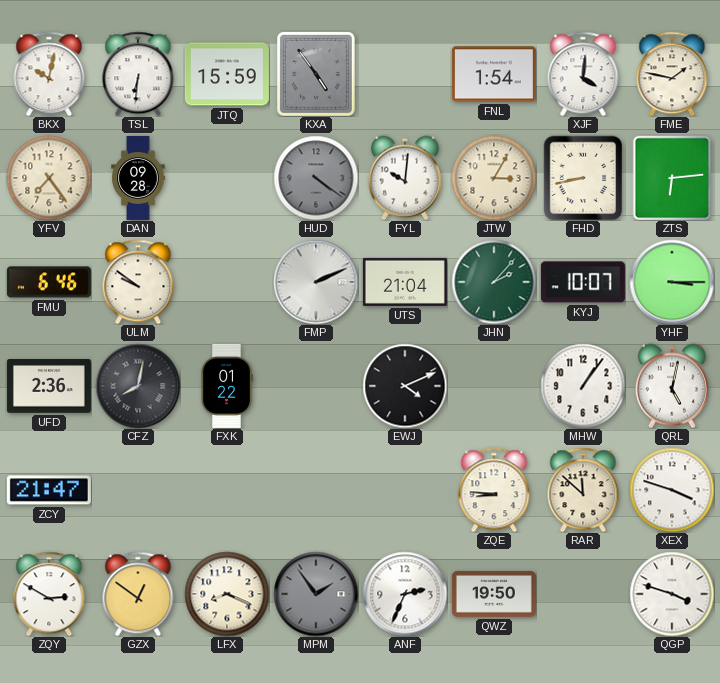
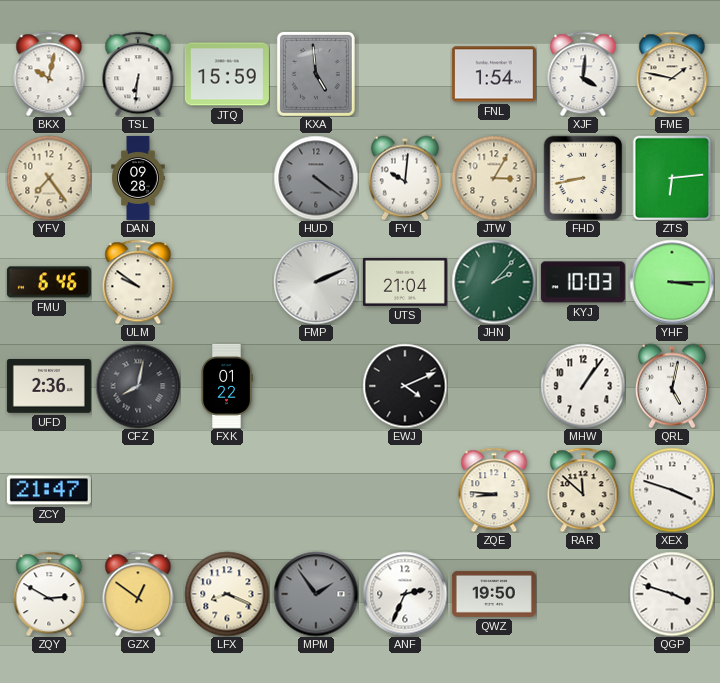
KXA: 4:54 -> 4:59 (316, 74)
KYJ: 10:07 -> 10:03 (583, 282)
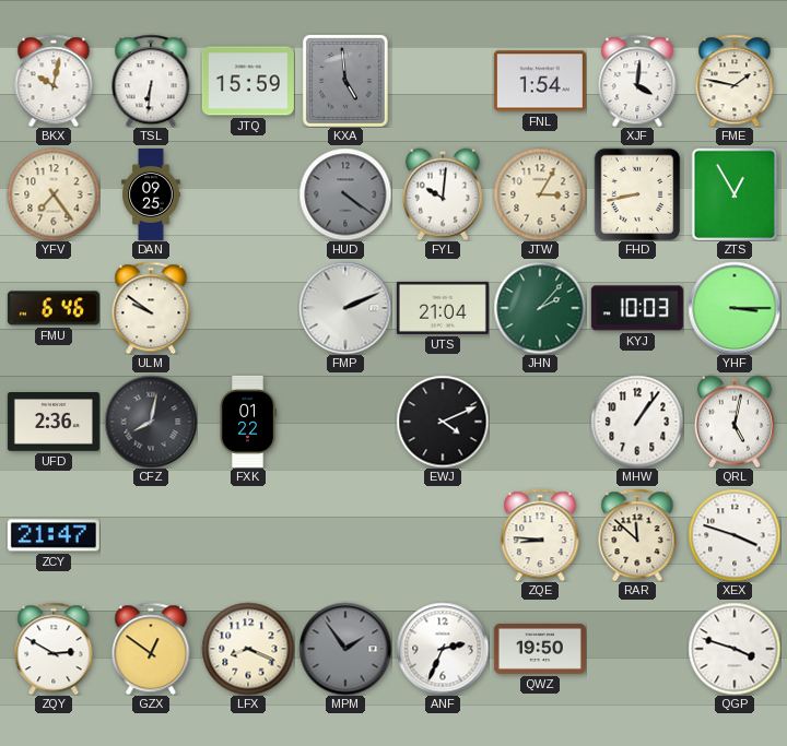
DAN: 09:28 -> 09:25 (151, 194)
ZTS: 6:14 -> 12:55 (735, 194)
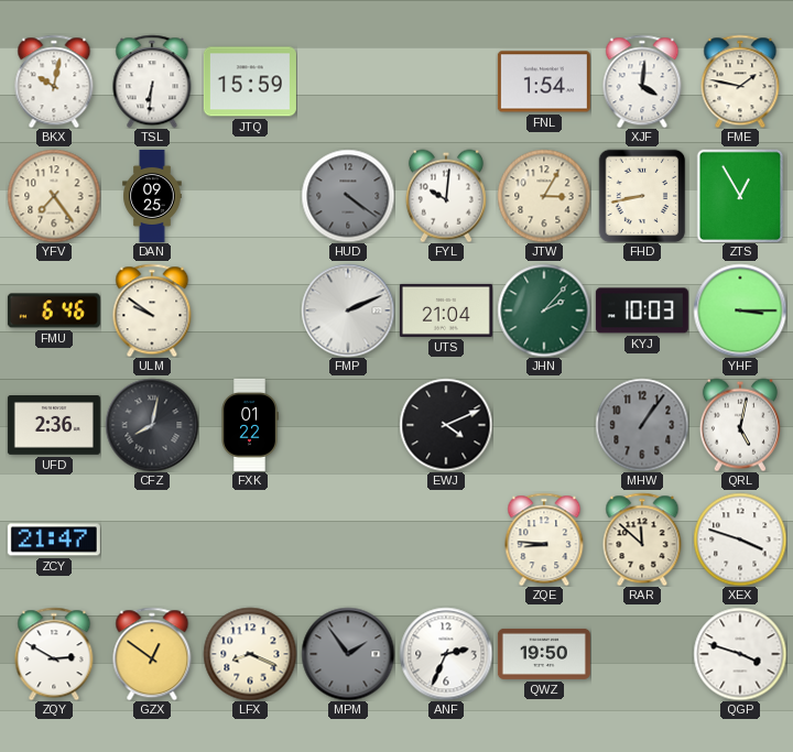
KXA: 4:59 -> none (345, 81)
MHW dial: white -> grey (642, 425)
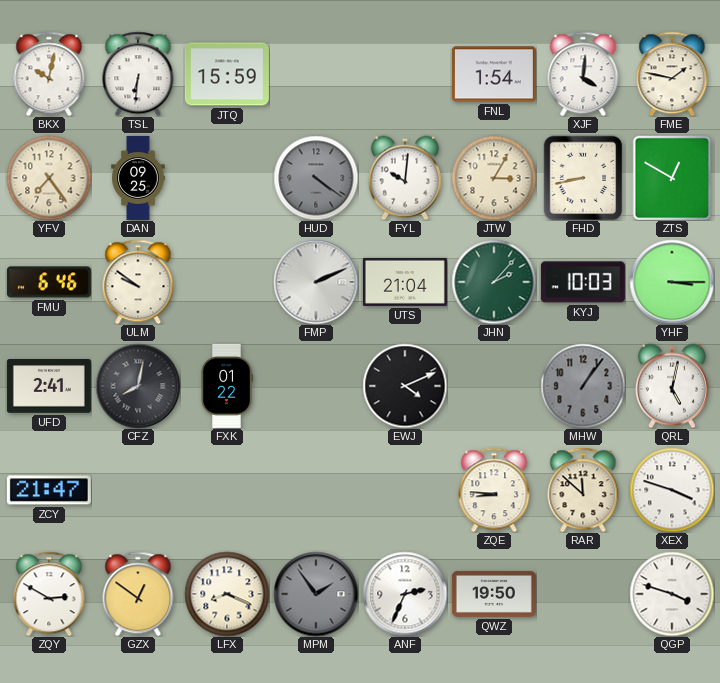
ZTS: 12:55 -> 12:50 (672, 178)
UFD: 2:36 -> 2:41 (49, 386)
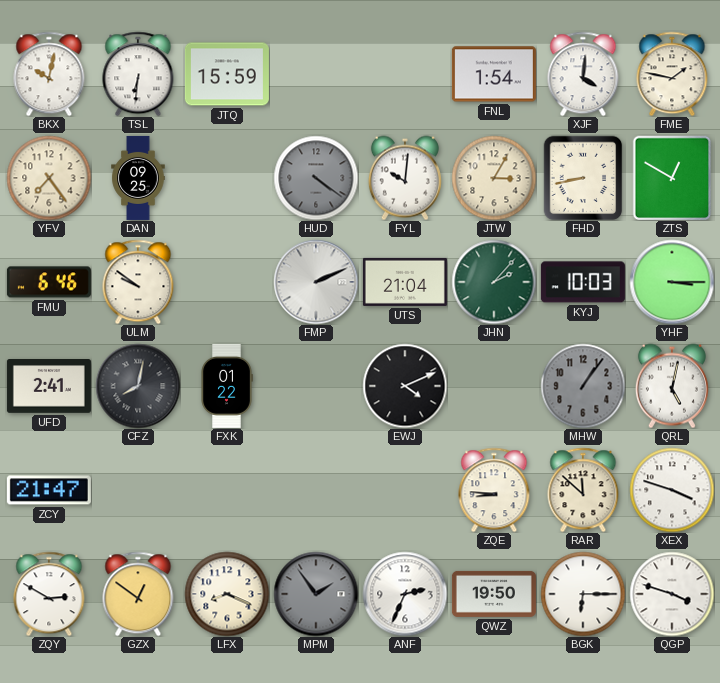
BGK: none -> 6:15 (583, 594)
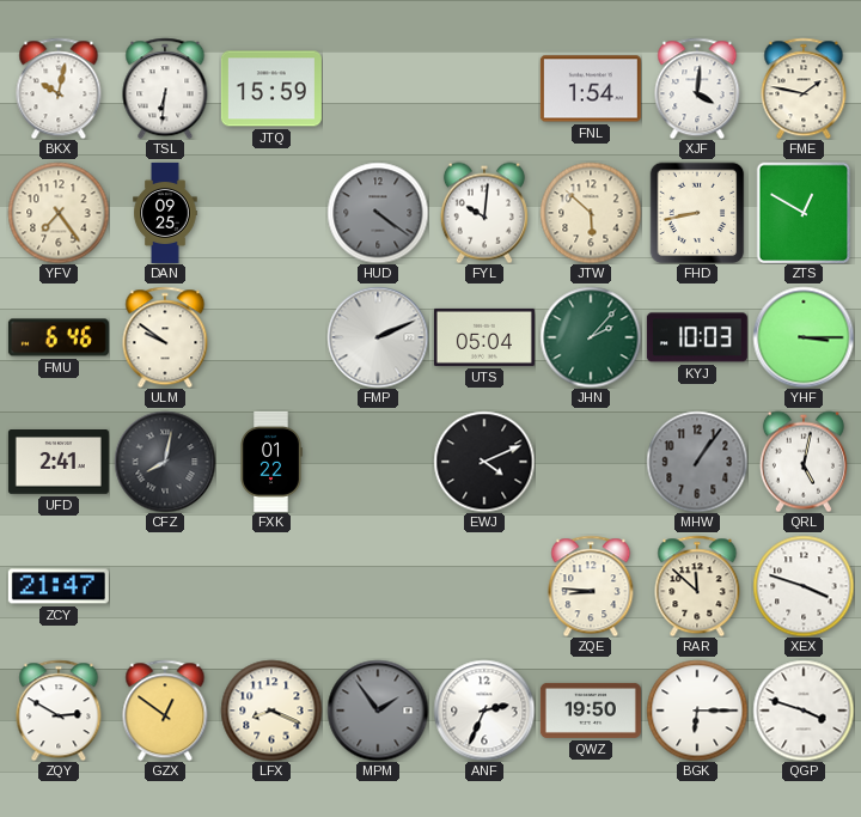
JTW: 3:05 -> 5:52 (591, 213)
UTS: 21:04 -> 05:04 (484, 337)
